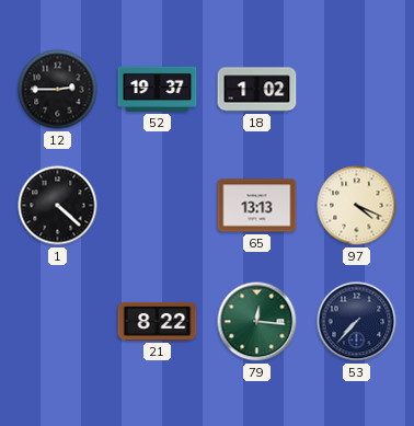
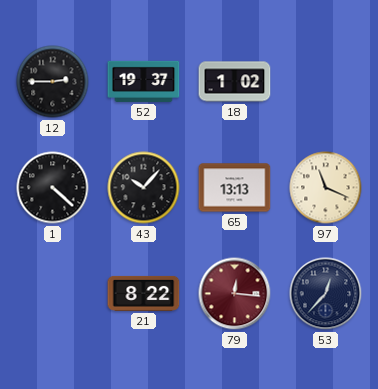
43: none -> 10:07 (144, 188)
97: 4:19 -> 11:19 (326, 188)
79 dial: green -> burgundy (235, 294)
53: 7:37 -> 12:37 (326, 294)
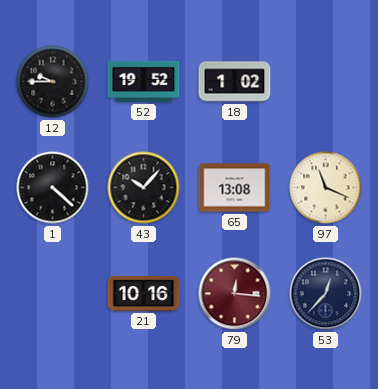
12: 2:45 -> 9:45 (53, 82)
52: 19:37 -> 19:52 (144, 81)
65: 13:13 -> 13:08 (235, 188)
21: 8:22 -> 10:16 (144, 293)
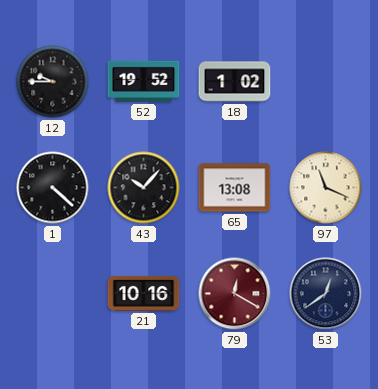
79: 12:16 -> 12:20 (235, 294)
53: 12:37 -> 12:39 (326, 294)
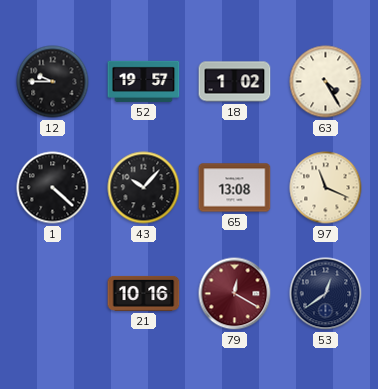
52: 19:52 -> 19:57 (144, 81)
63: none -> 4:25 (326, 82)
